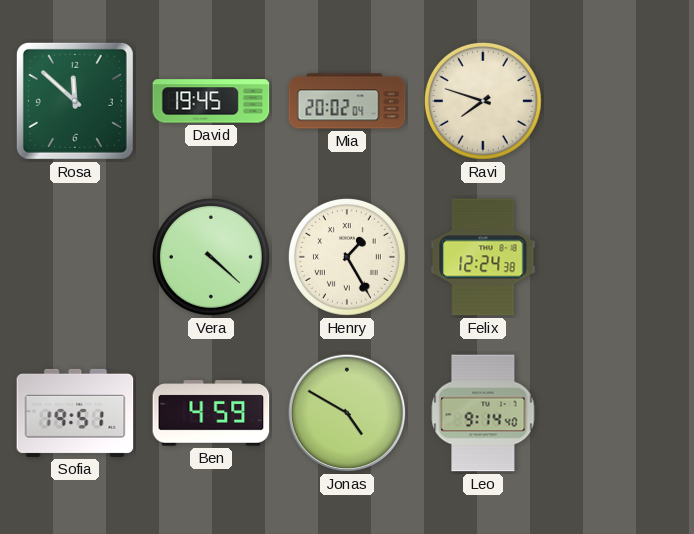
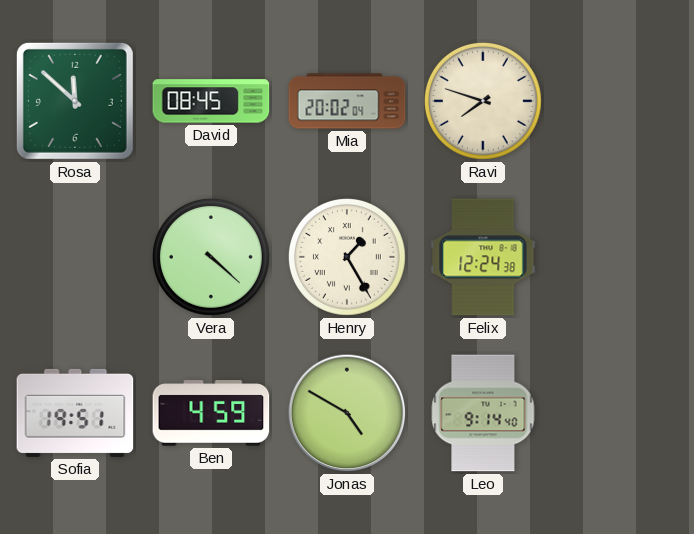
David: 19:45 -> 08:45 (211, 101)
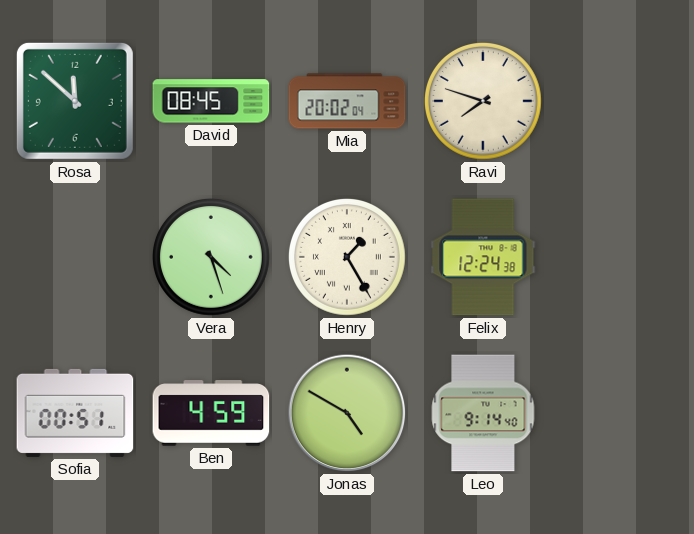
Vera: 4:22 -> 4:27 (211, 257)
Sofia: 19:51 -> 00:51 (75, 413)
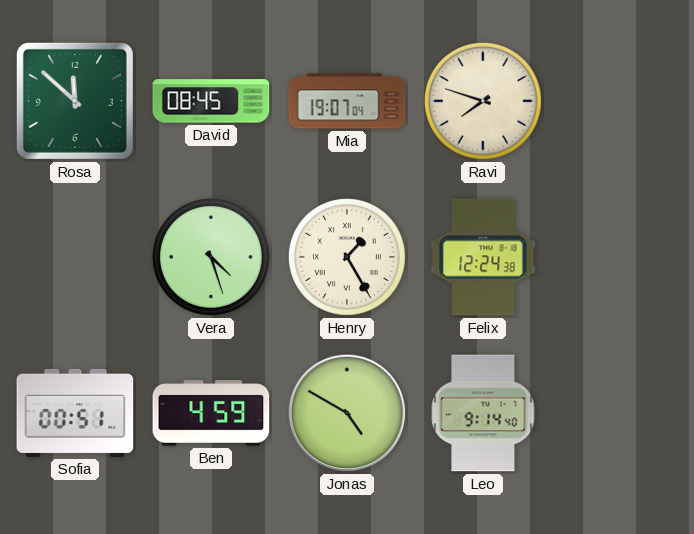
Mia: 20:02 -> 19:07 (347, 101)
